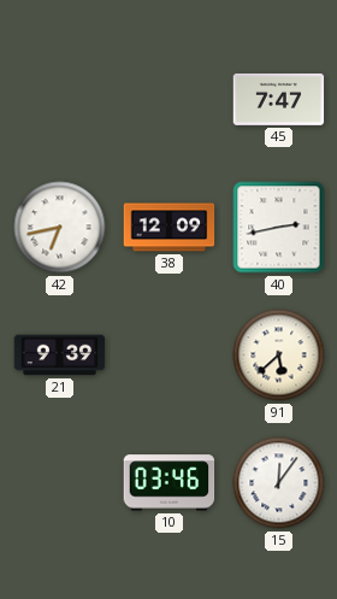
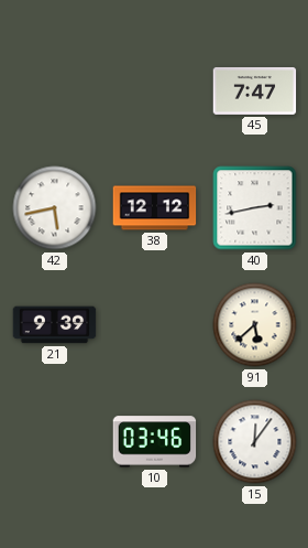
42: 6:43 -> 5:43 (55, 208)
38: 12:09 -> 12:12 (155, 208)
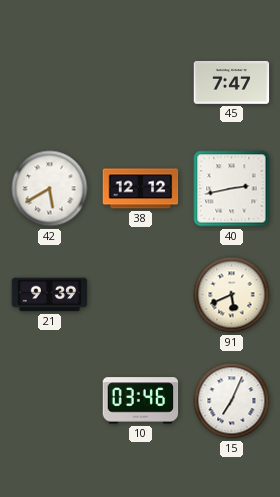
42: 5:43 -> 5:40 (50, 189)
91: 5:38 -> 5:41 (232, 295)
15: 12:06 -> 7:04 (232, 401)
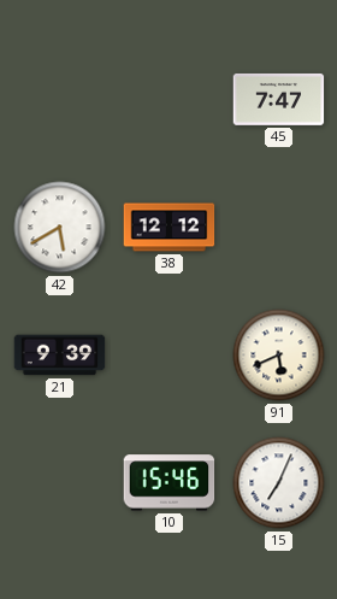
40: 2:43 -> none (232, 189)
10: 03:46 -> 15:46 (170, 483)
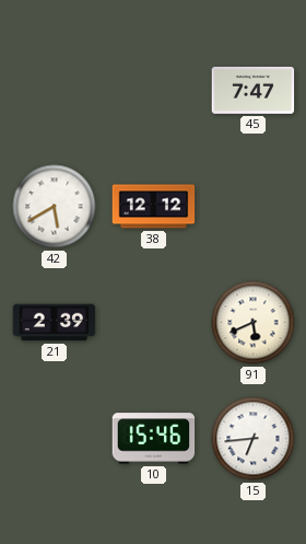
21: 9:39 -> 2:39 (55, 323)
15: 7:04 -> 6:44 (254, 439)
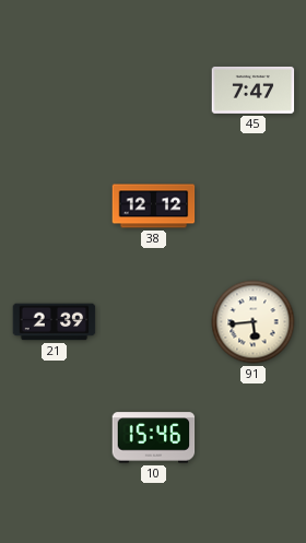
42: 5:40 -> none (55, 207)
91: 5:41 -> 5:44 (254, 322)
15: 6:44 -> none (254, 439)
